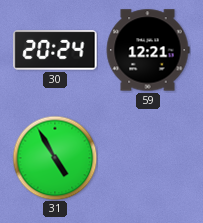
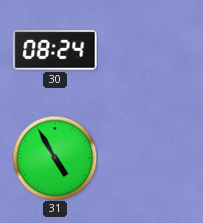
30: 20:24 -> 08:24 (55, 50)
59: 12:21 -> none (148, 50)
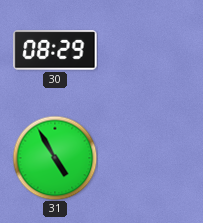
30: 08:24 -> 08:29 (55, 50)
